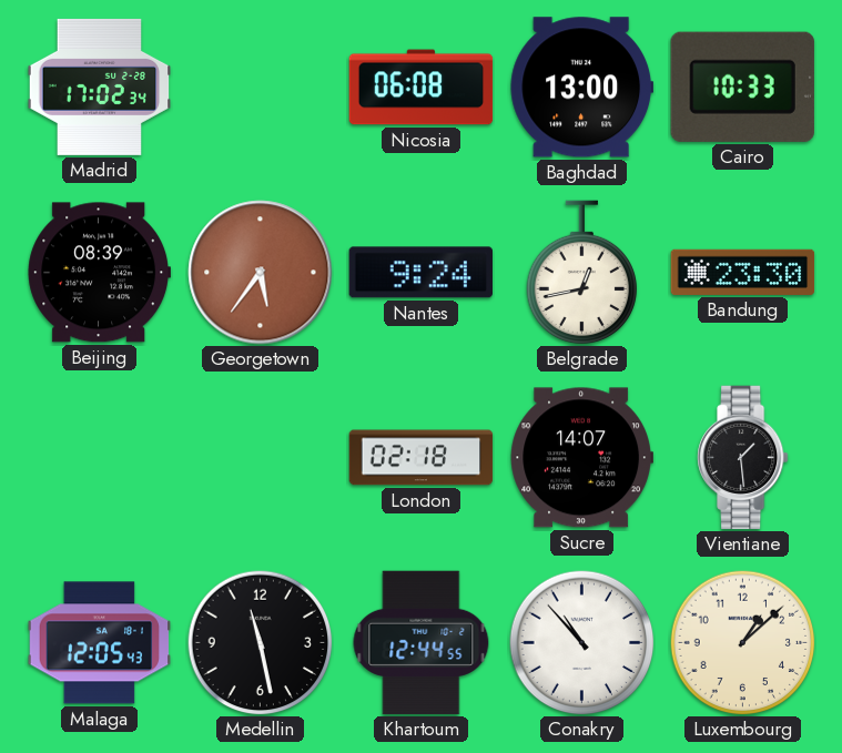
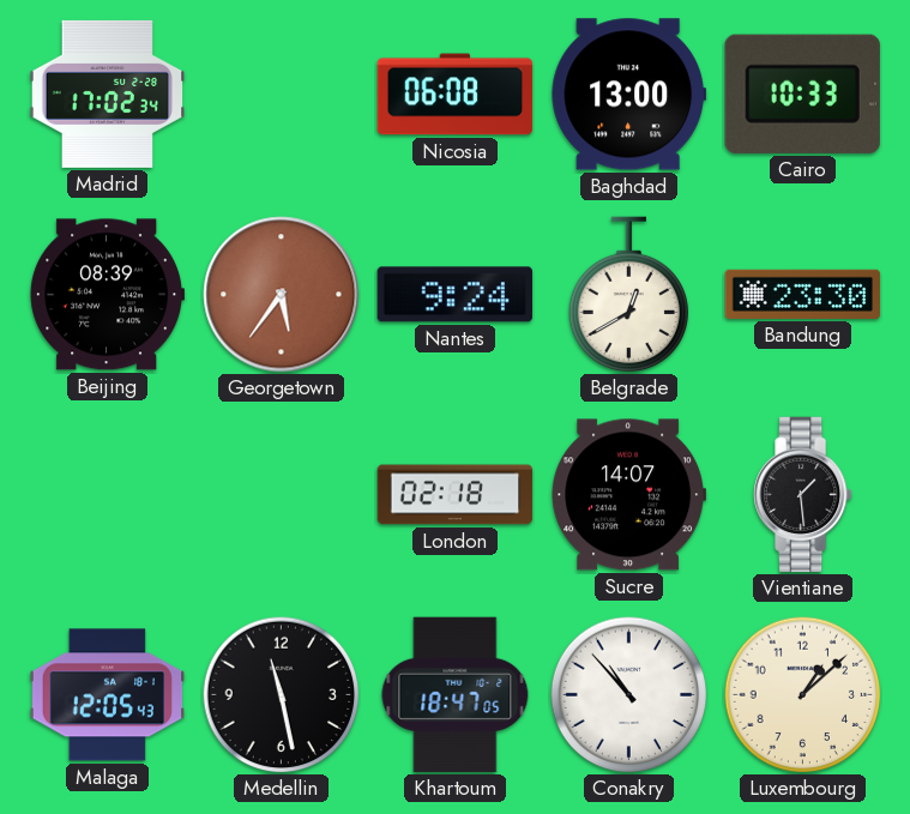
Belgrade: 12:43 -> 12:40 (628, 295)
Khartoum: 12:44 -> 18:47 (456, 695)
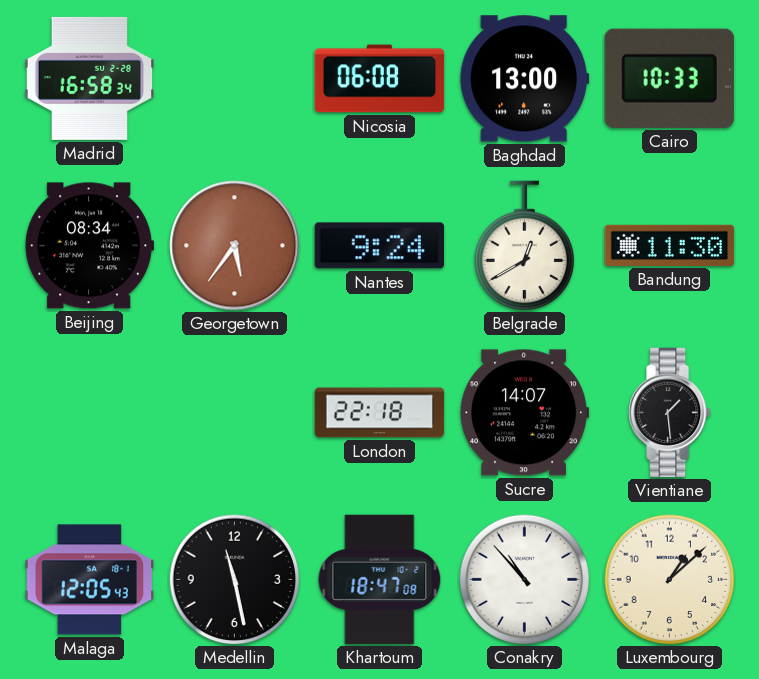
Madrid: 17:02 -> 16:58 (90, 78)
Beijing: 08:39 -> 08:34 (89, 246)
Bandung: 23:30 -> 11:30 (670, 245)
London: 02:18 -> 22:18 (380, 413)
Khartoum: 18:47:05 -> 18:47:08 (380, 580)
